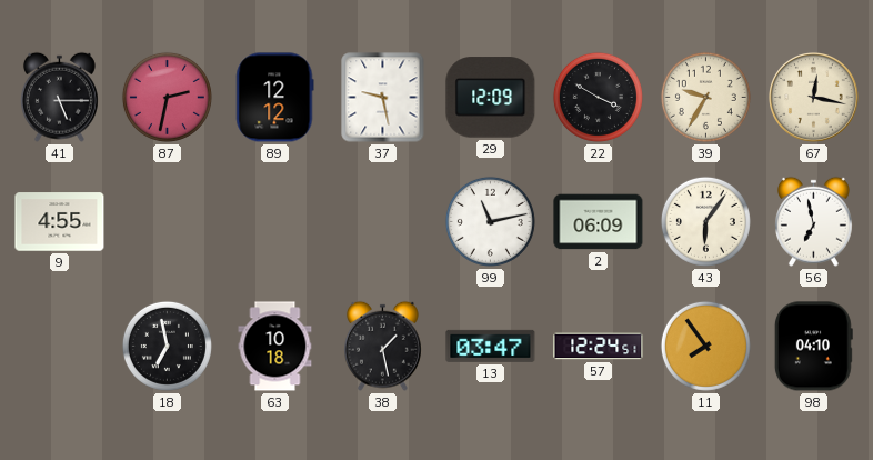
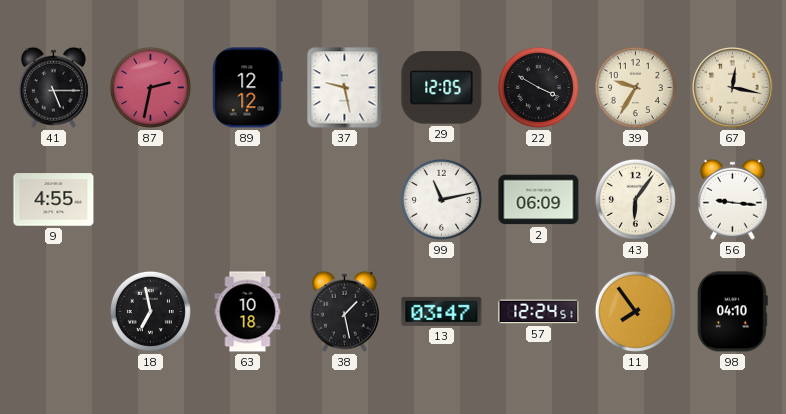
29: 12:09 -> 12:05 (442, 88)
56: 6:58 -> 9:16 (732, 199)
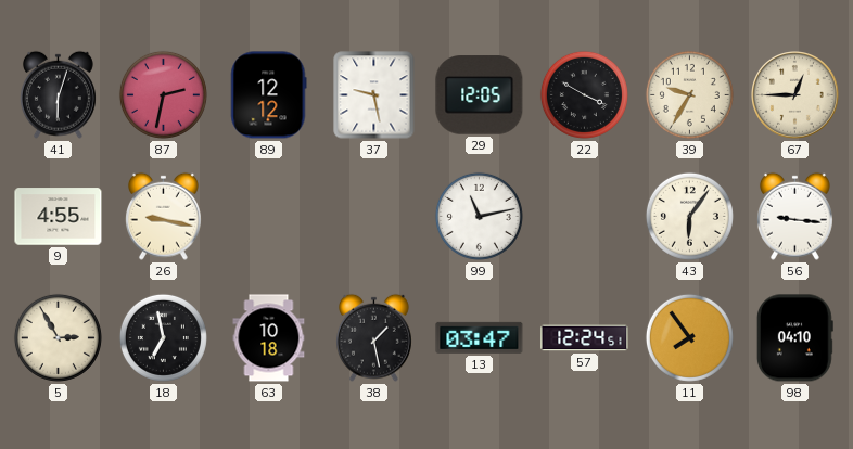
41: 5:15 -> 6:03 (58, 94)
67: 12:17 -> 12:45 (795, 95)
26: none -> 9:17 (163, 216)
2: 06:09 -> none (539, 200)
5: none -> 2:55 (58, 337)
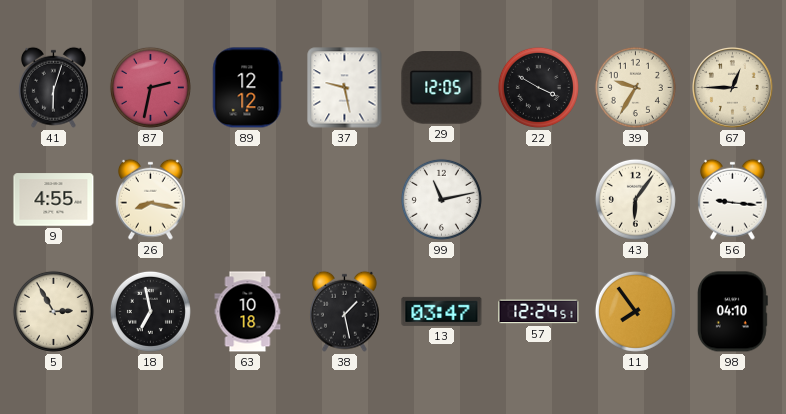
26: 9:17 -> 8:17 (150, 199)
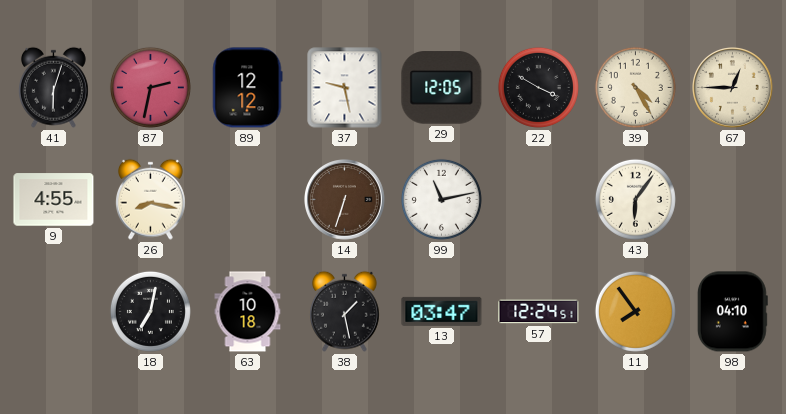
39: 9:35 -> 4:25 (635, 87)
14: none -> 6:33 (345, 200)
56: 9:16 -> none (732, 199)
5: 2:55 -> none (53, 311)
18: 6:58 -> 7:02 (150, 311)
